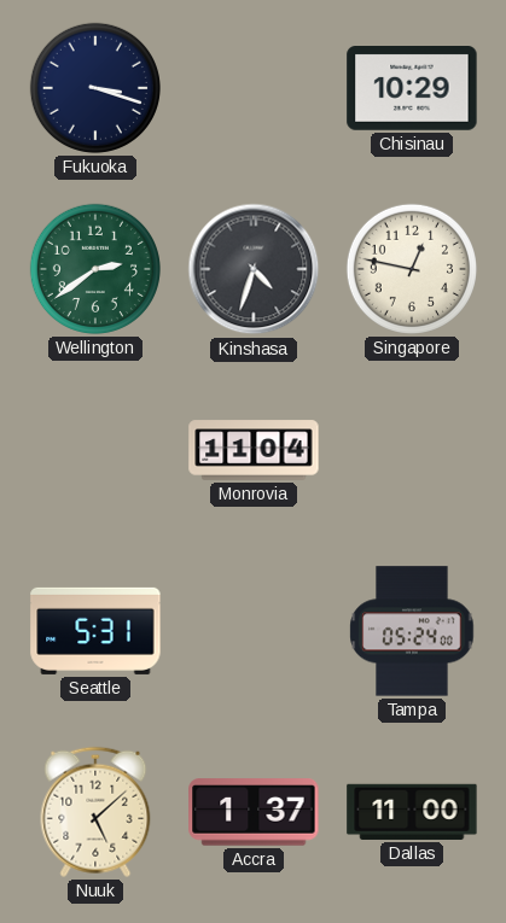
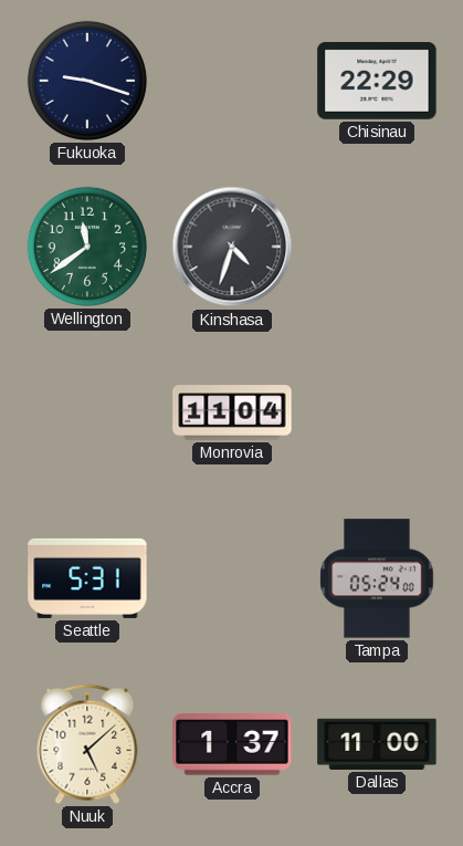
Fukuoka: 3:18 -> 9:18 (87, 81)
Chisinau: 10:29 -> 22:29 (377, 81)
Wellington: 2:39 -> 11:39 (87, 247)
Singapore: 12:47 -> none (412, 269)
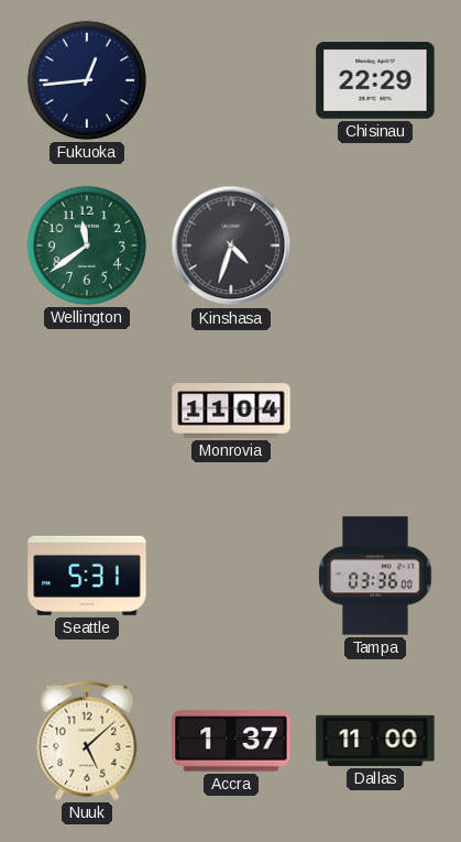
Fukuoka: 9:18 -> 12:44 (87, 80)
Tampa: 05:24 -> 03:36 (375, 576)
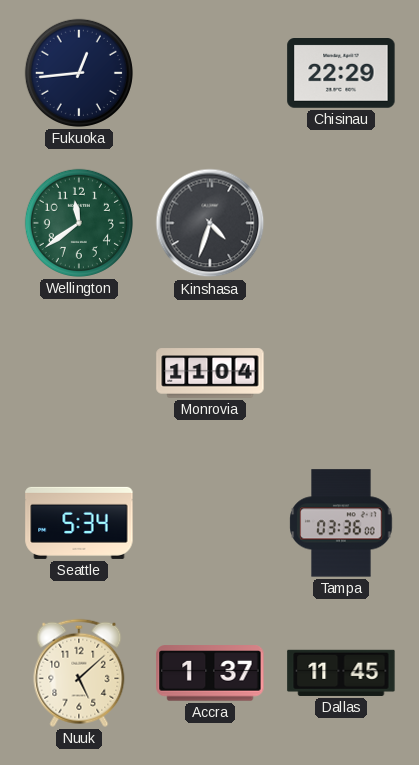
Seattle: 5:31 -> 5:34 (79, 523)
Dallas: 11:00 -> 11:45 (341, 673)
